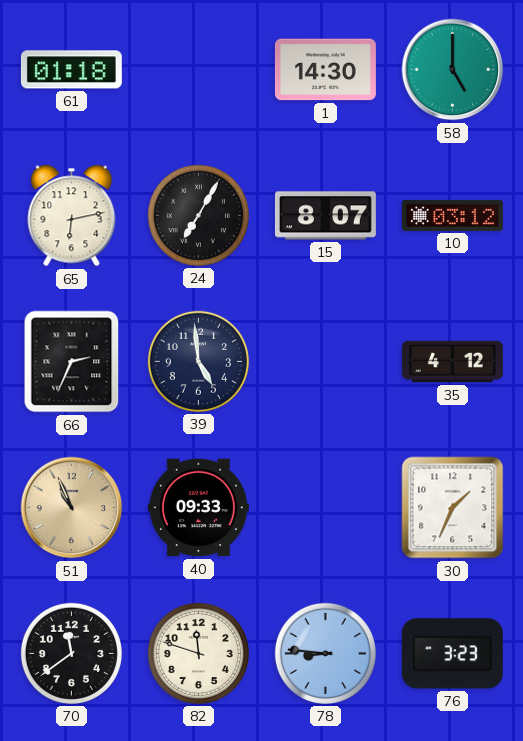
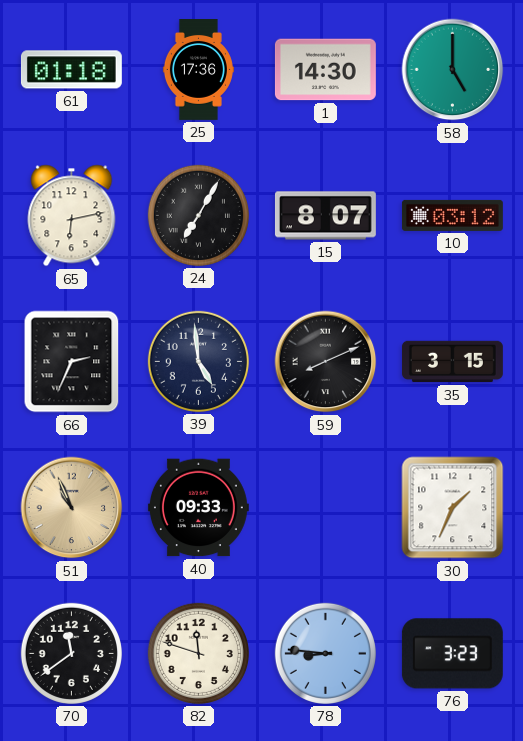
25: none -> 17:36 (198, 70)
59: none -> 8:11 (326, 362)
35: 4:12 -> 3:15 (452, 362)
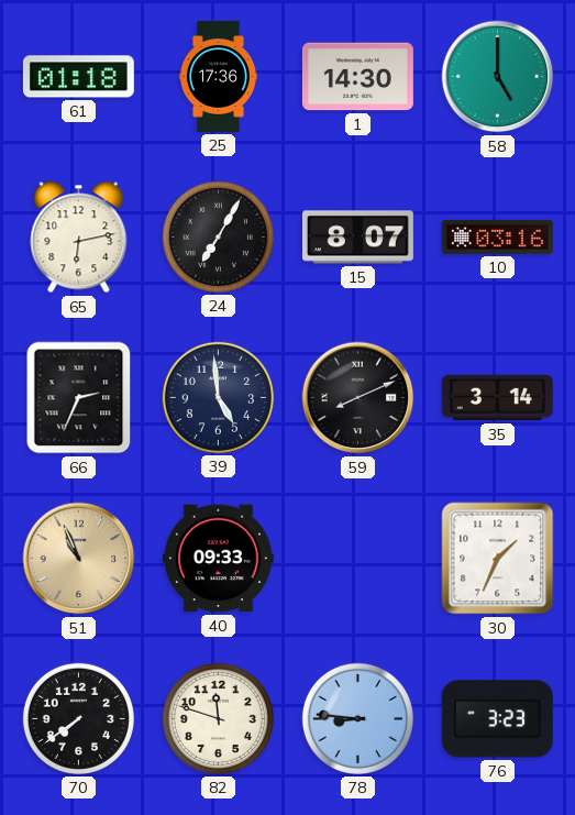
10: 03:12 -> 03:16 (497, 236)
35: 3:15 -> 3:14 (497, 398)
70: 11:39 -> 7:39 (78, 718)
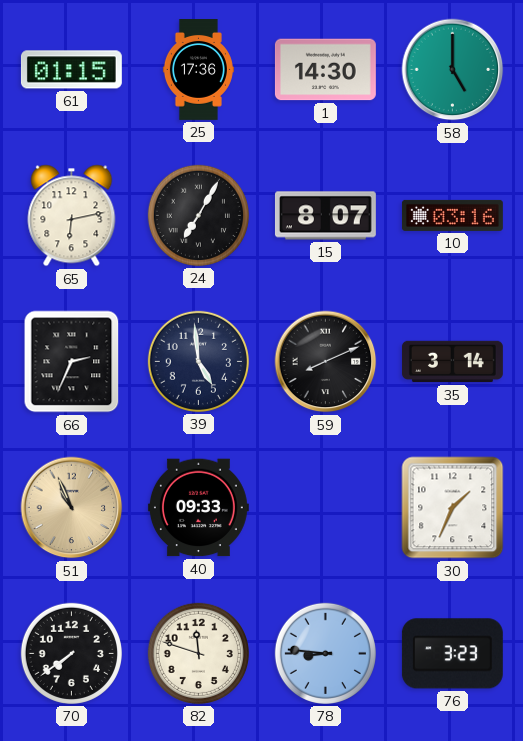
61: 01:18 -> 01:15 (71, 70)
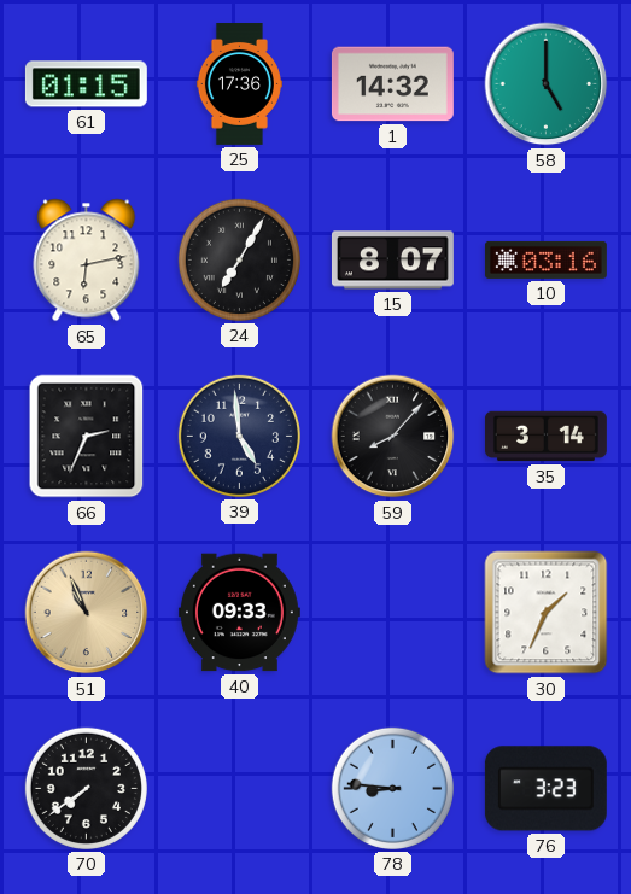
1: 14:30 -> 14:32 (392, 84)
59: 8:11 -> 8:07 (393, 437)
82: 11:48 -> none (198, 653)
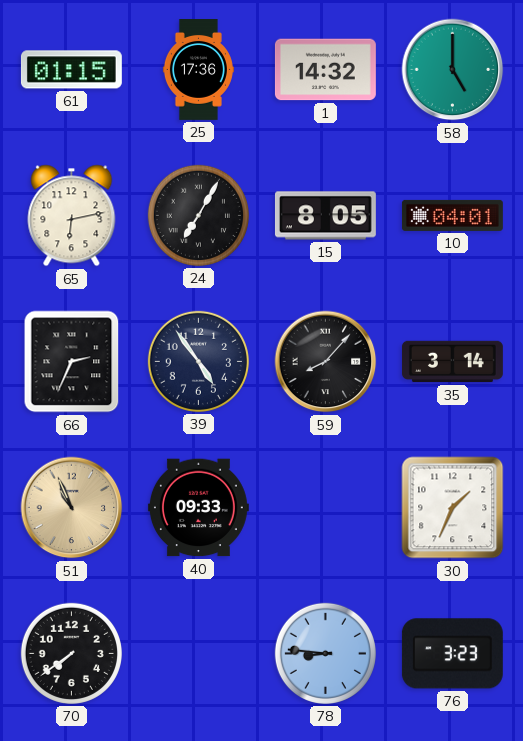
15: 8:07 -> 8:05 (325, 216)
10: 03:16 -> 04:01 (452, 215)
39: 4:59 -> 4:54 (198, 361)
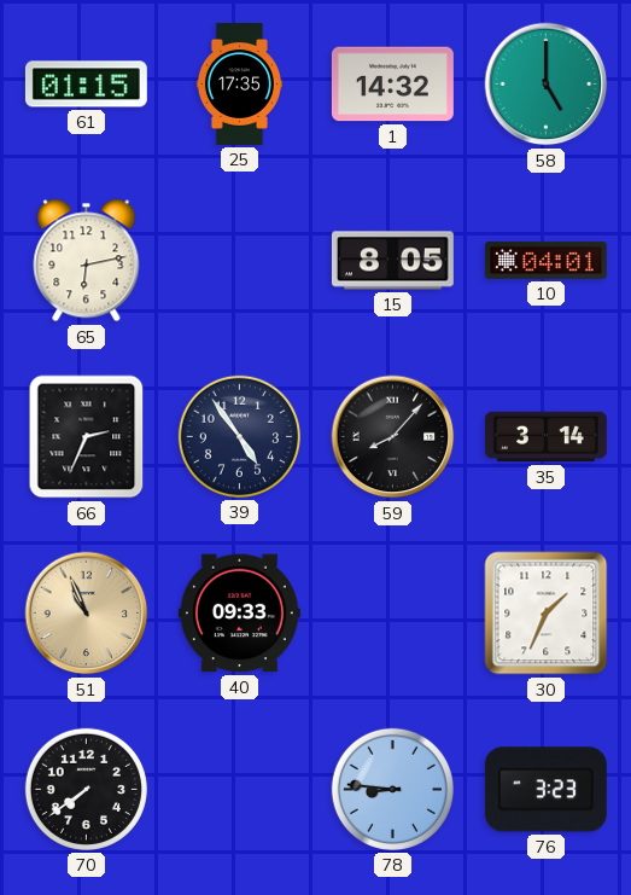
25: 17:36 -> 17:35 (239, 85)
24: 7:05 -> none (198, 215)
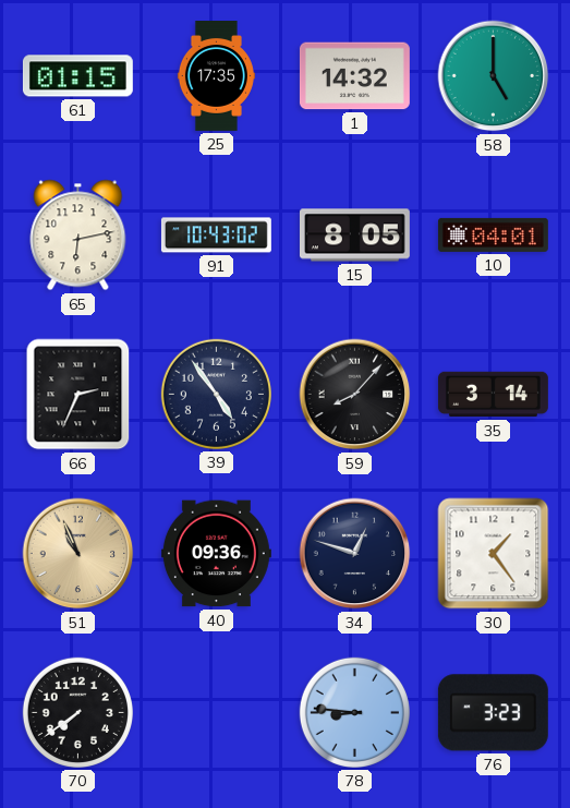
91: none -> 10:43 (216, 236)
40: 09:33 -> 09:36 (216, 554)
34: none -> 12:48 (355, 554)
30: 1:34 -> 1:24 (494, 554)
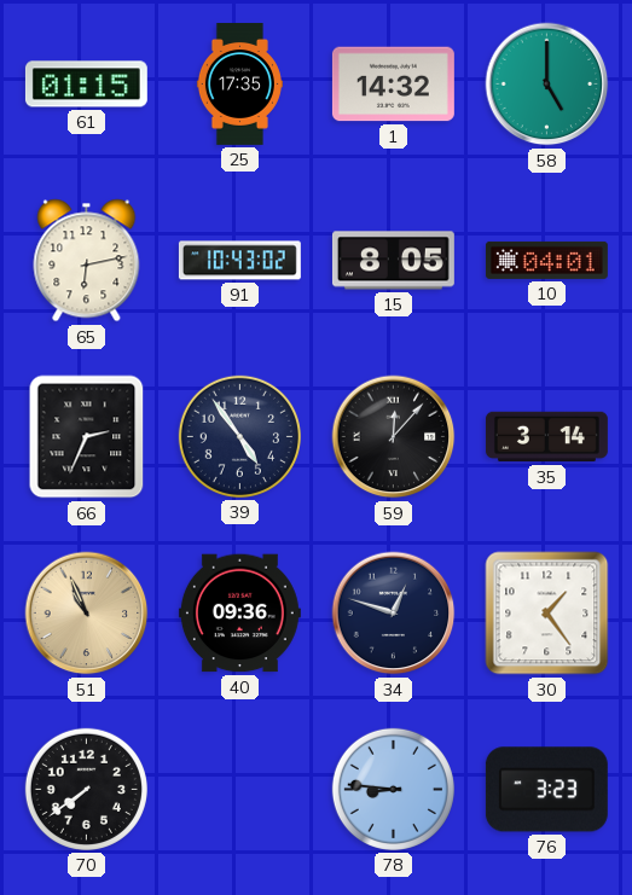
59: 8:07 -> 12:07 (394, 437)
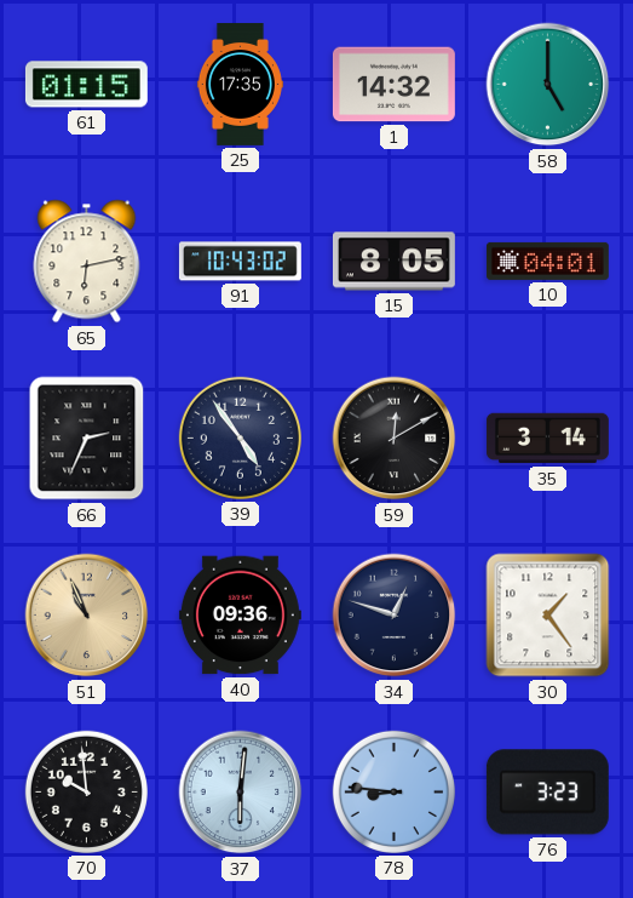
59: 12:07 -> 12:10 (395, 439)
70: 7:39 -> 9:59 (86, 791)
37: none -> 6:01 (241, 793)
